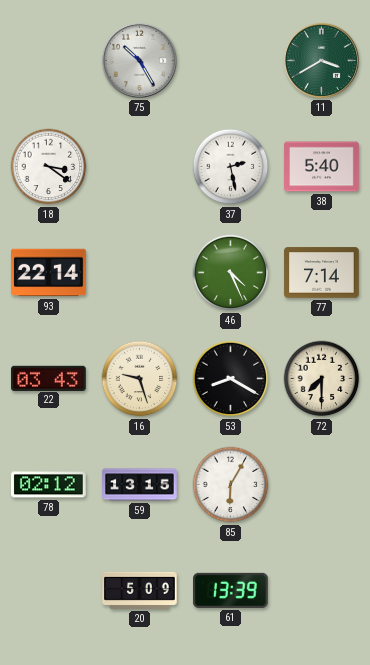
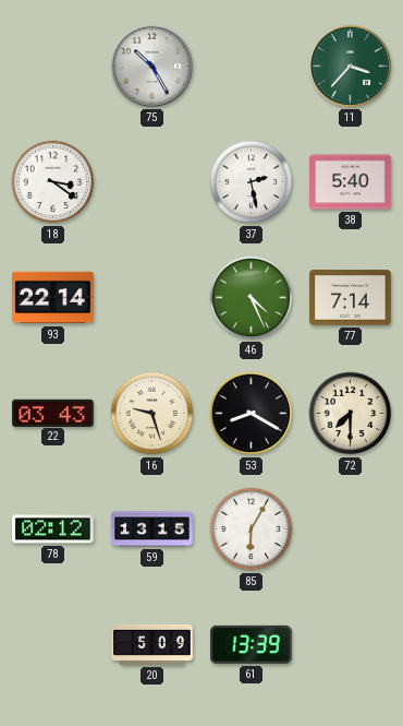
11: 3:40 -> 3:37 (350, 66)
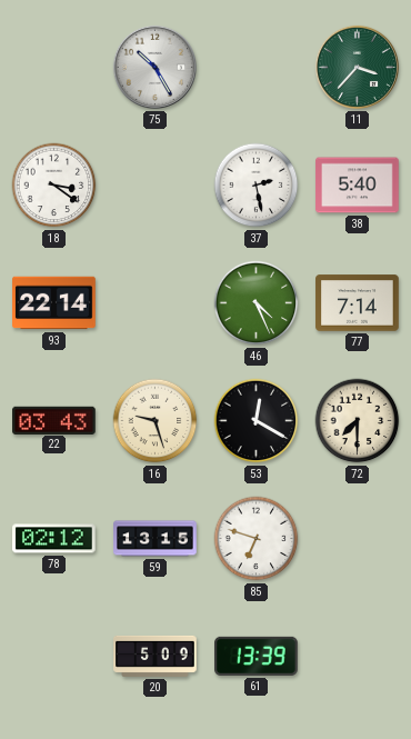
53: 8:20 -> 12:20 (257, 421)
85: 6:05 -> 6:48 (257, 539)
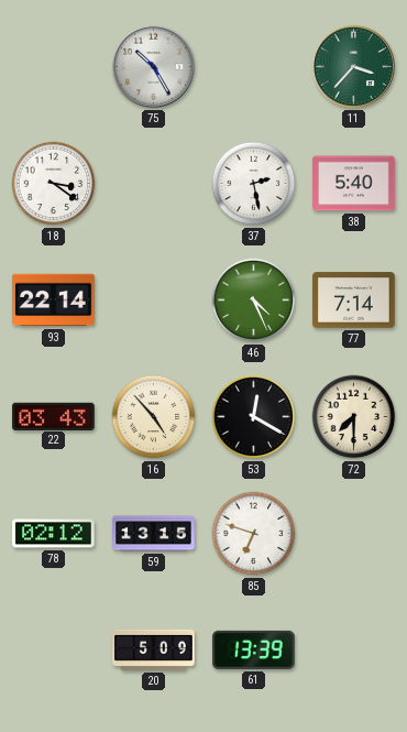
16: 9:27 -> 4:53 (154, 417)
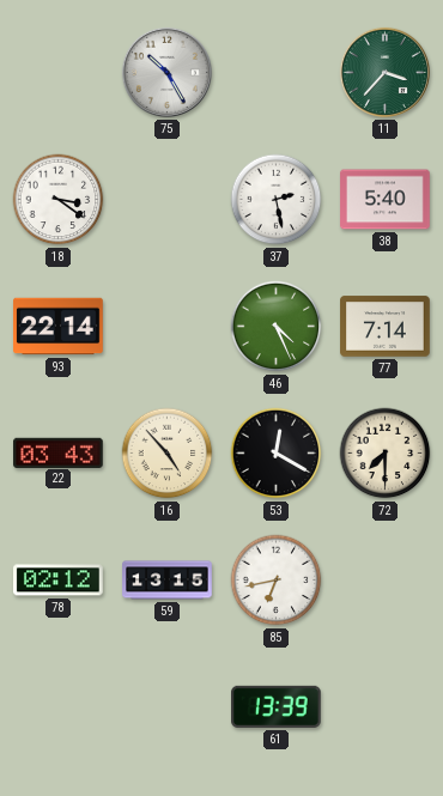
85: 6:48 -> 6:43 (277, 581)
20: 5:09 -> none (154, 649)
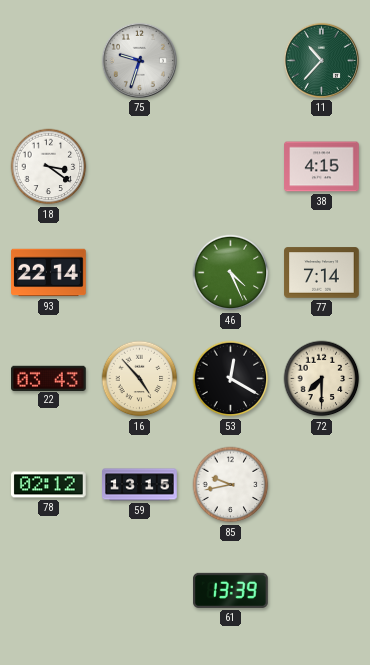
75: 10:25 -> 9:33 (139, 60)
11: 3:37 -> 10:37 (321, 60)
37: 2:28 -> none (277, 200)
38: 5:40 -> 4:15 (322, 167)
85: 6:43 -> 9:43 (231, 485)
